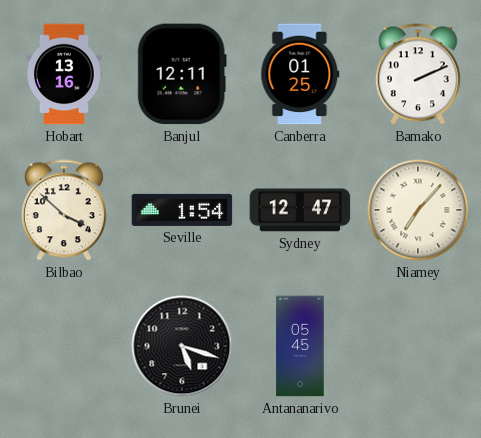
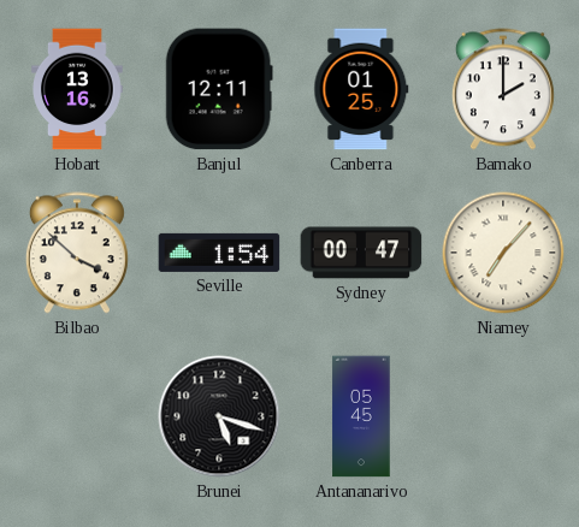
Bamako: 2:11 -> 2:00 (503, 89)
Sydney: 12:47 -> 00:47 (361, 253)
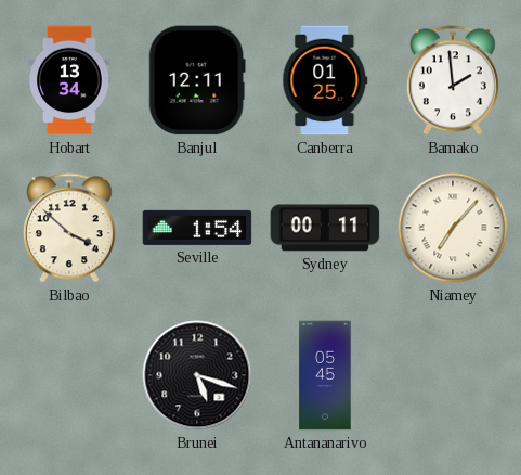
Hobart: 13:16 -> 13:34 (70, 80)
Bamako: 2:00 -> 1:59 (453, 80)
Sydney: 00:47 -> 00:11 (325, 228)
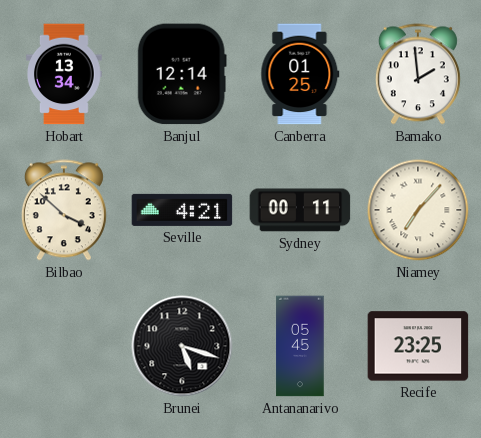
Banjul: 12:11 -> 12:14 (182, 74)
Seville: 1:54 -> 4:21 (182, 210)
Recife: none -> 23:25 (418, 346)
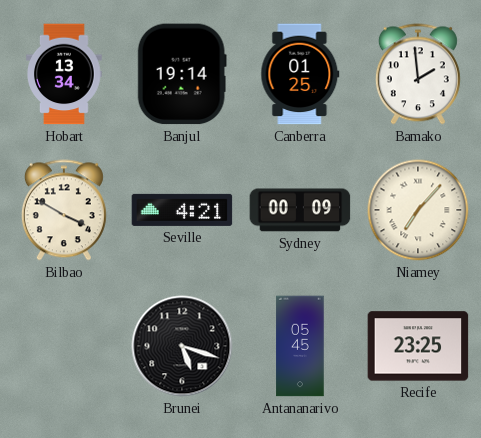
Banjul: 12:14 -> 19:14 (182, 74)
Bilbao: 3:52 -> 3:50 (64, 210)
Sydney: 00:11 -> 00:09 (300, 210)
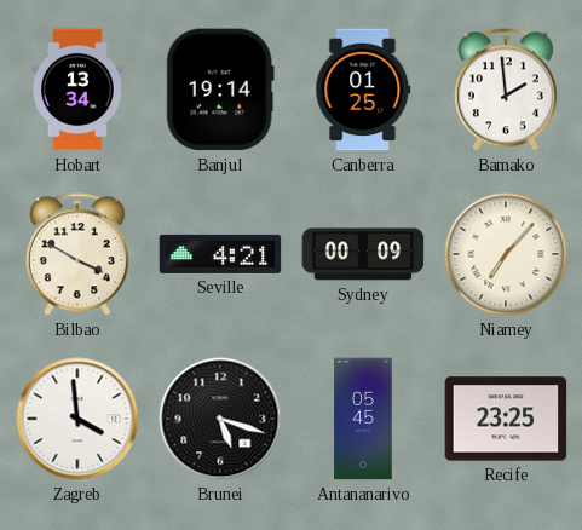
Zagreb: none -> 3:59 (77, 419)
